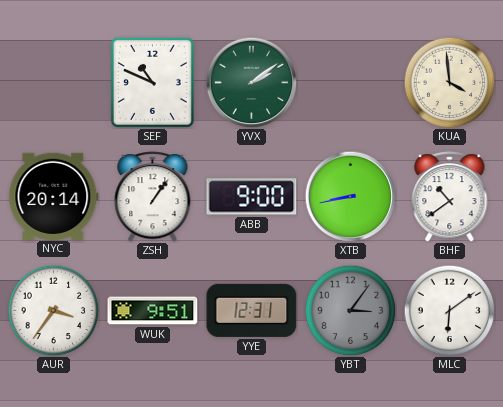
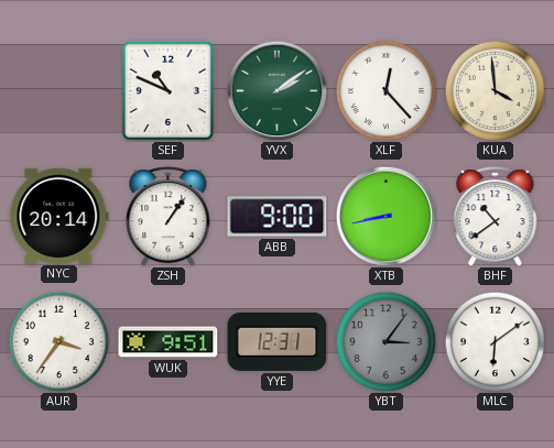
XLF: none -> 12:23 (385, 90)
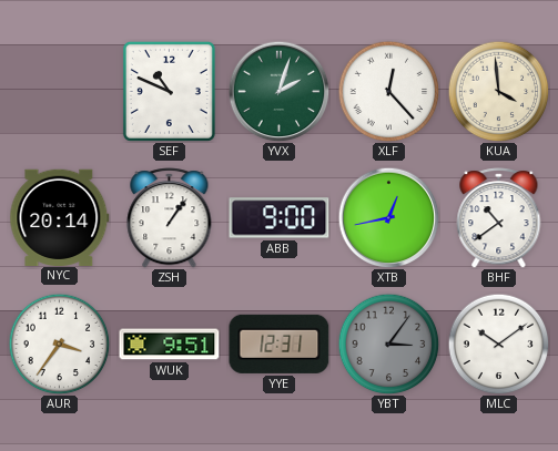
YVX: 2:09 -> 2:03 (278, 91)
XTB: 8:43 -> 12:43 (388, 217)
MLC: 6:09 -> 10:09 (498, 344)
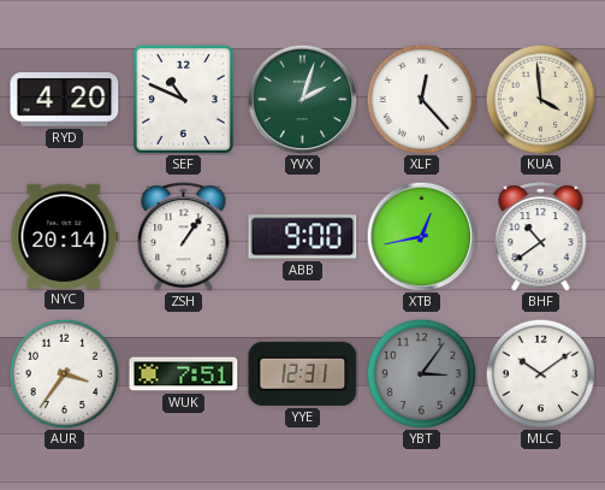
RYD: none -> 4:20 (65, 100)
WUK: 9:51 -> 7:51 (184, 374)
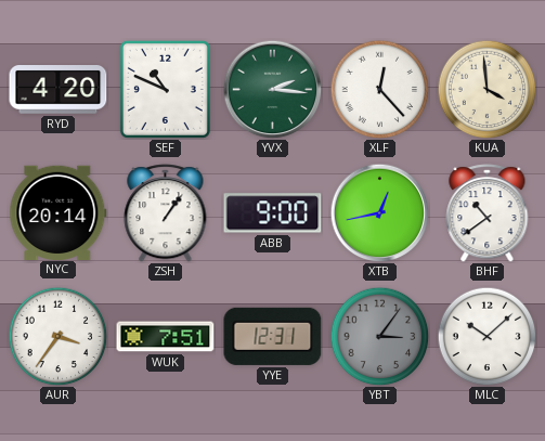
YVX: 2:03 -> 2:16 (272, 89)
MLC: 10:09 -> 10:08 (486, 336)
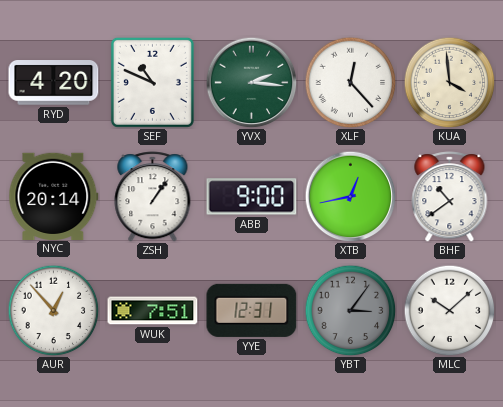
AUR: 3:36 -> 12:53 (53, 310)
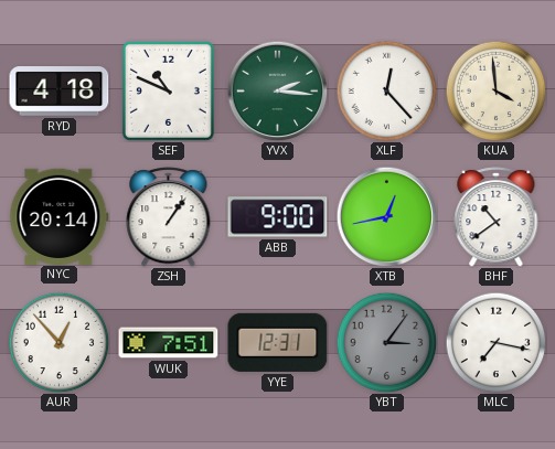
RYD: 4:20 -> 4:18 (60, 92)
MLC: 10:08 -> 7:17 (495, 342)
